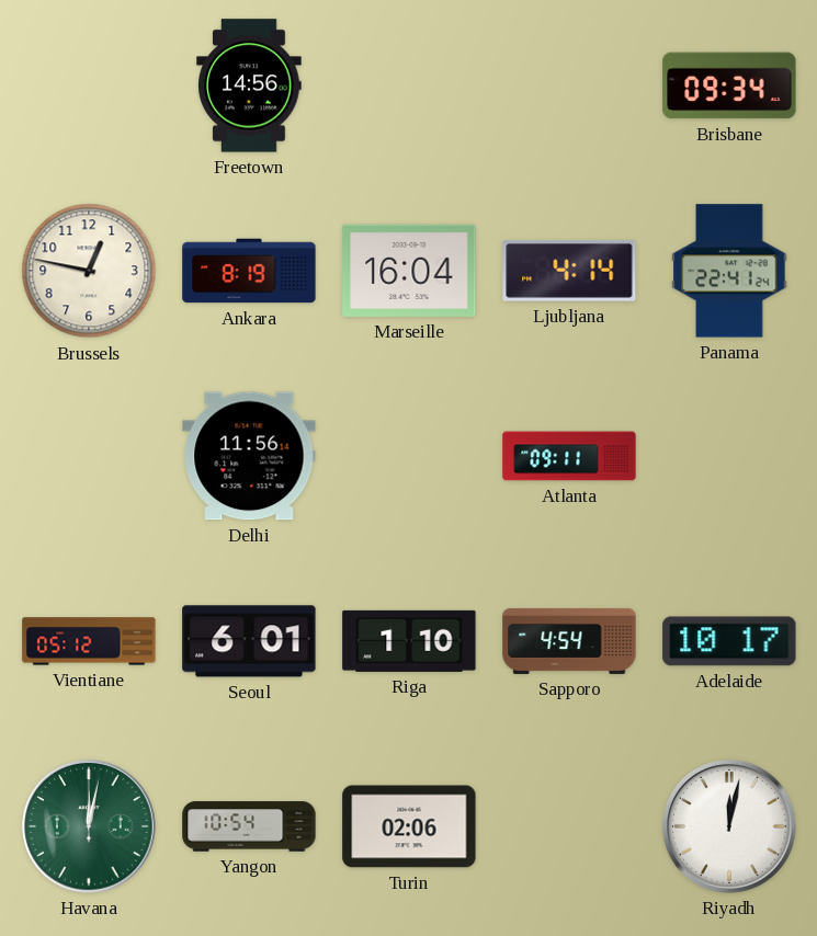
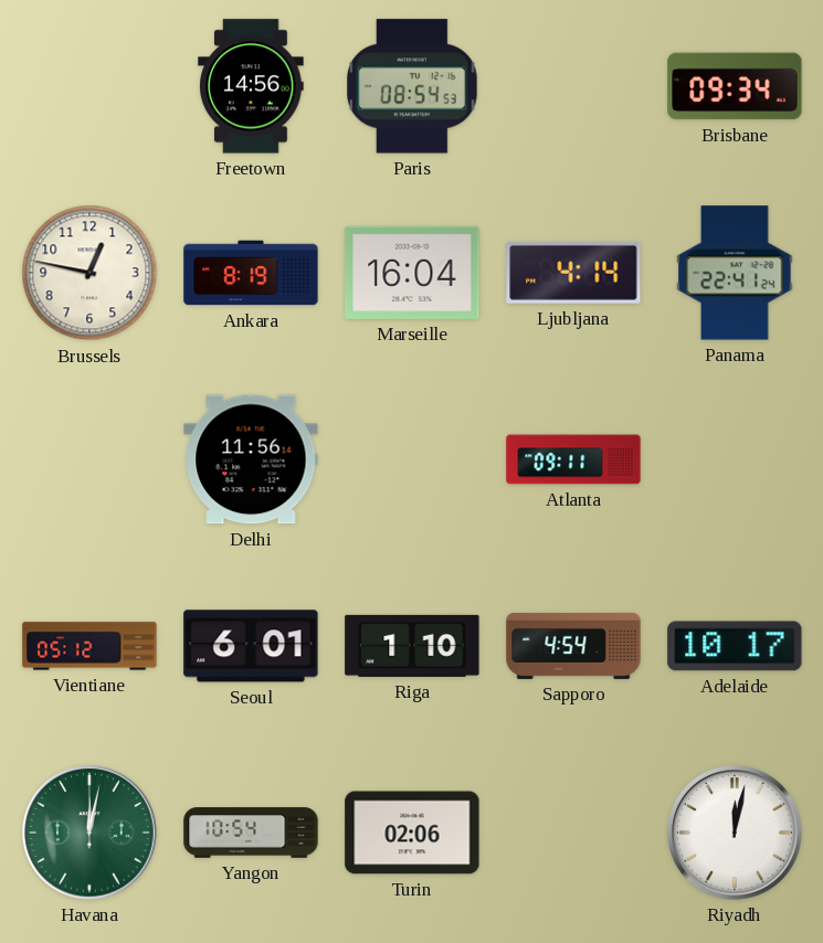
Paris: none -> 08:54 (412, 86)
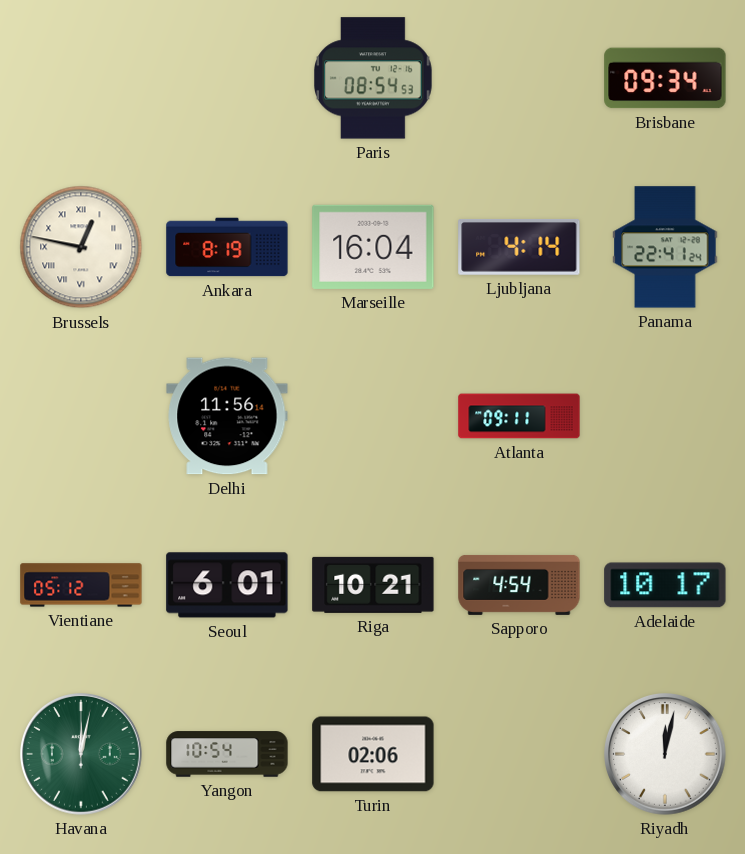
Freetown: 14:56 -> none (251, 86)
Brussels numerals: Arabic -> Roman (81, 247)
Riga: 1:10 -> 10:21 (373, 585)
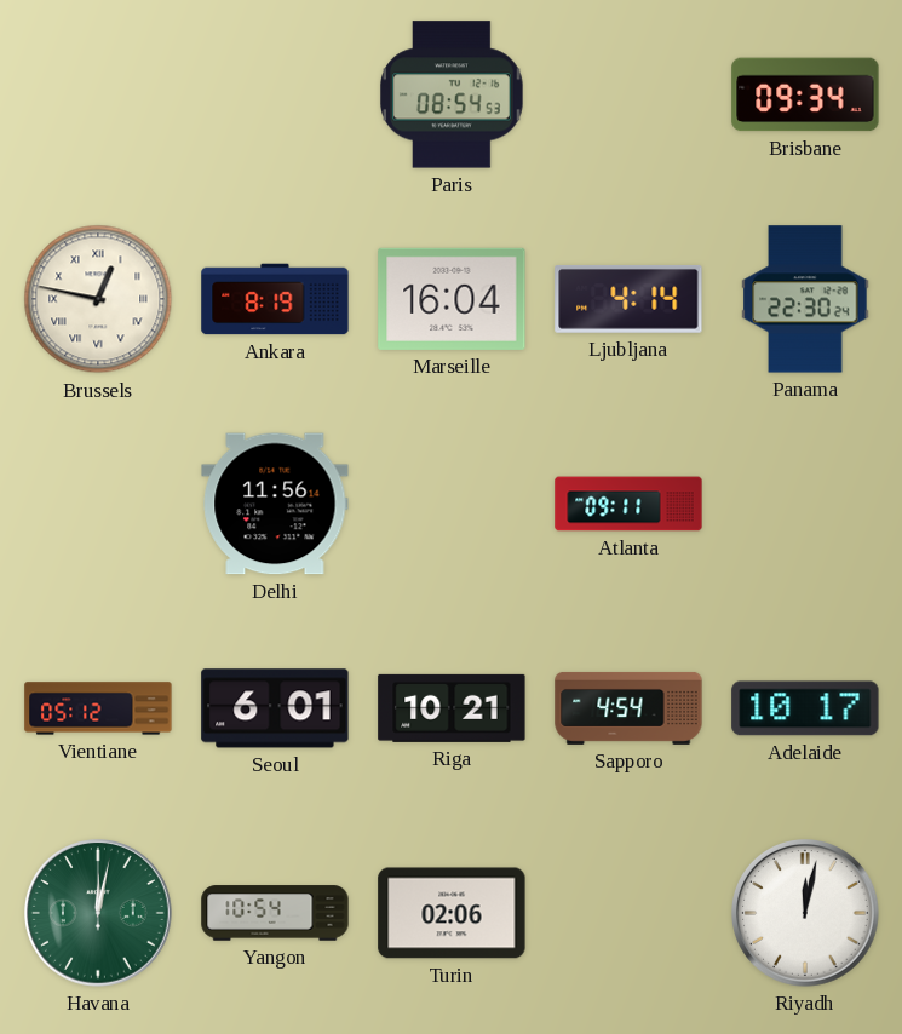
Panama: 22:41 -> 22:30 (805, 299)
